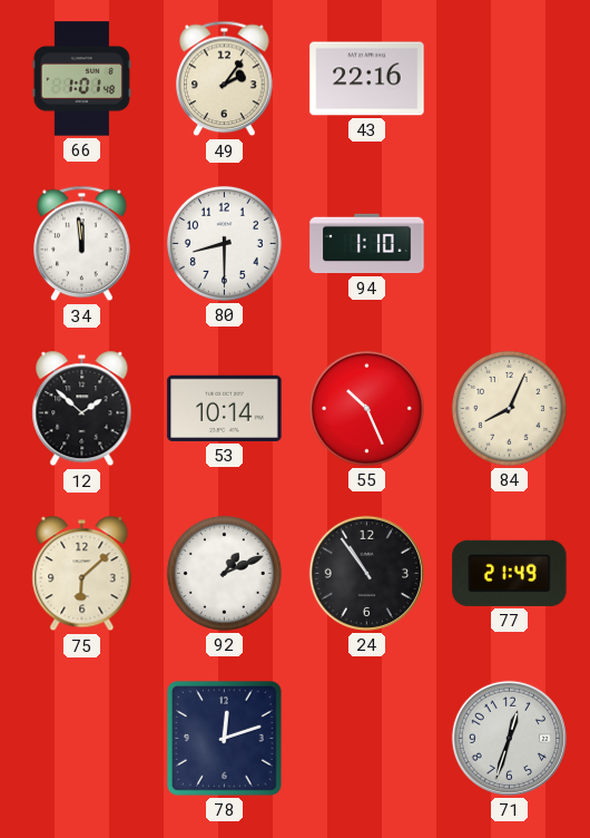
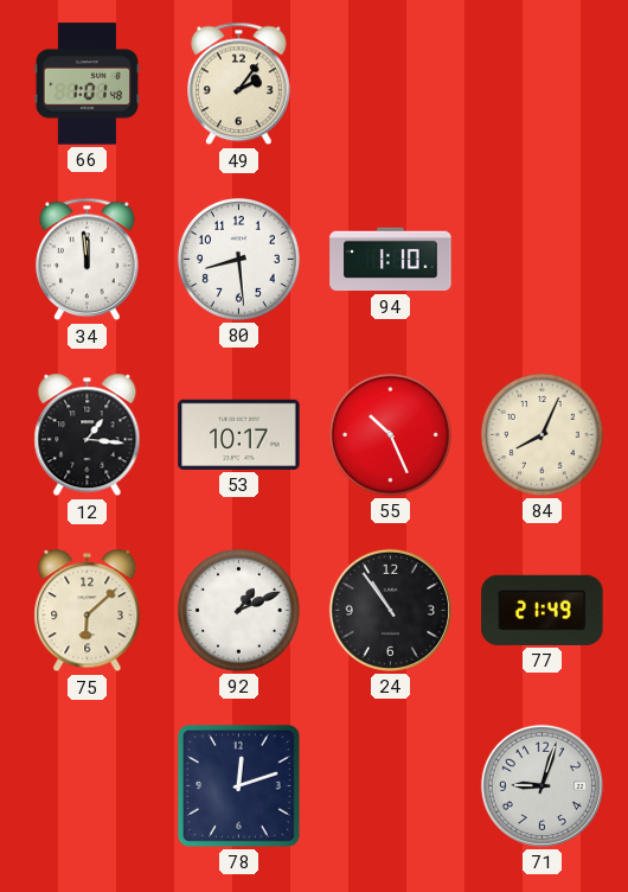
43: 22:16 -> none (367, 79)
80: 8:30 -> 8:29 (238, 259)
12: 1:52 -> 1:16 (88, 435)
53: 10:14 -> 10:17 (239, 434)
71: 12:33 -> 9:03 (542, 785)
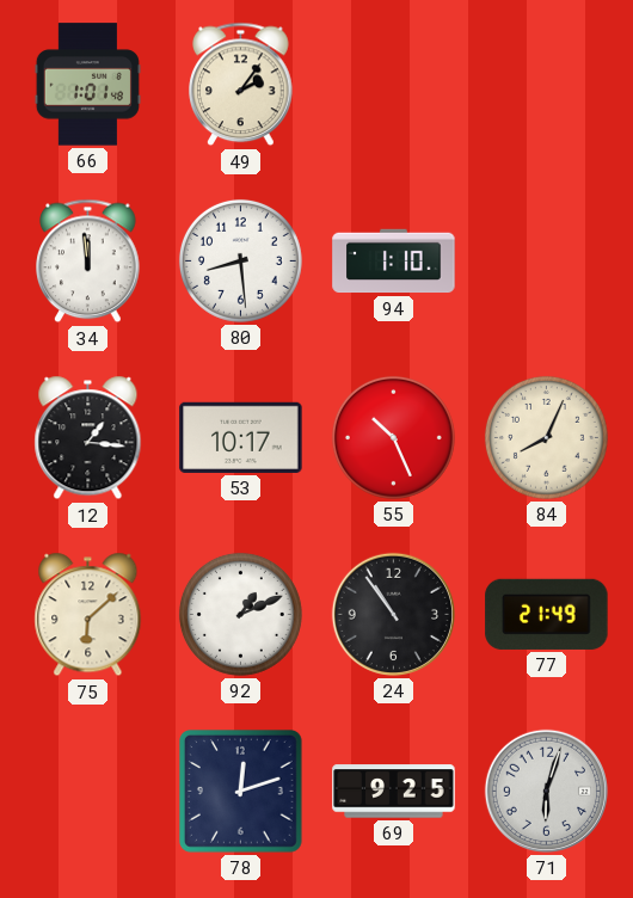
69: none -> 9:25 (394, 792)
71: 9:03 -> 6:03 (546, 791)
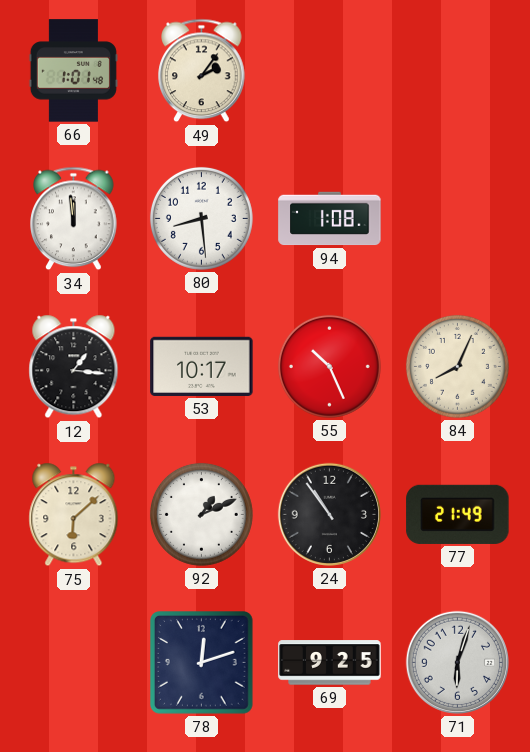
94: 1:10 -> 1:08 (330, 219)
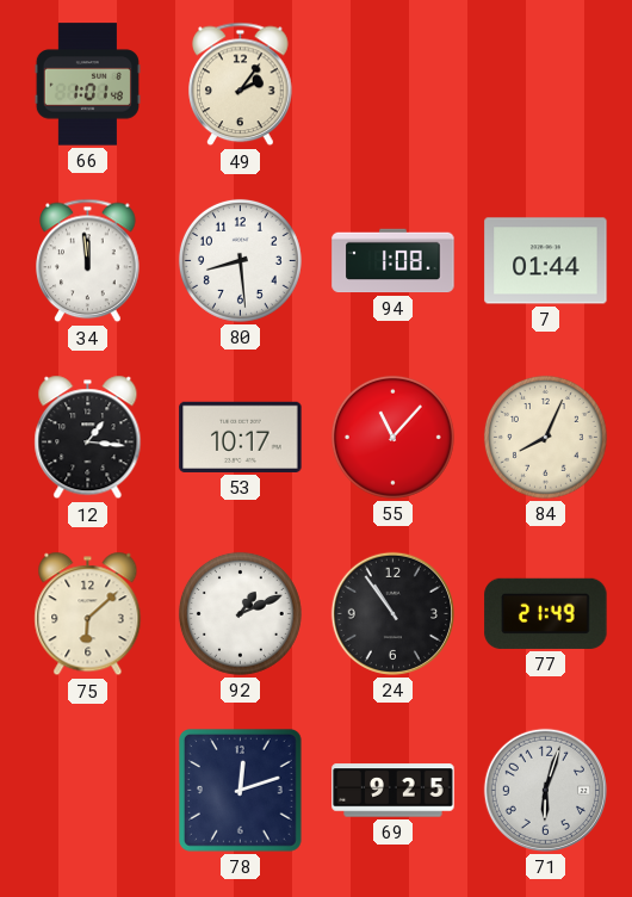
7: none -> 01:44 (546, 261)
55: 10:26 -> 11:07 (392, 437)
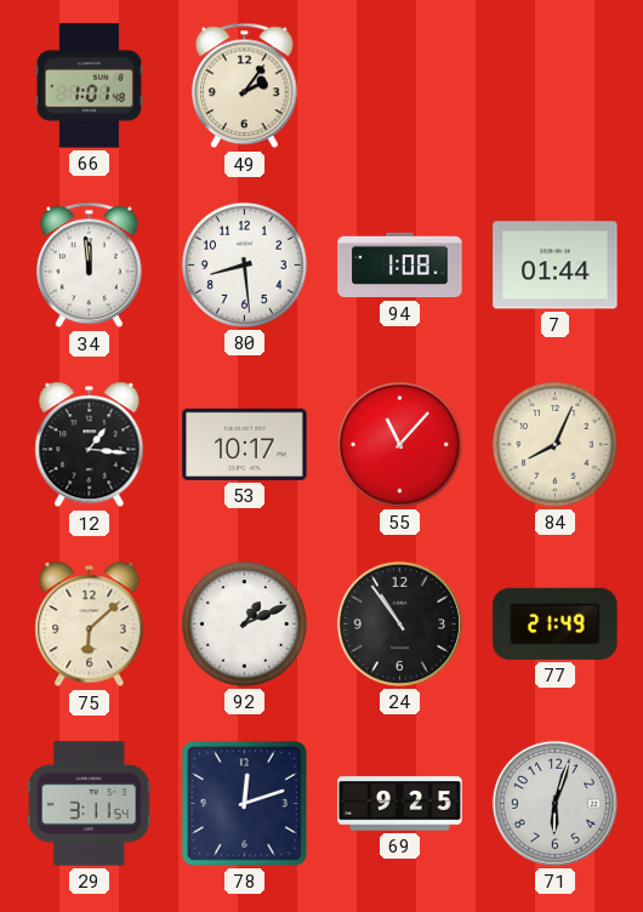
29: none -> 3:11 (90, 804)
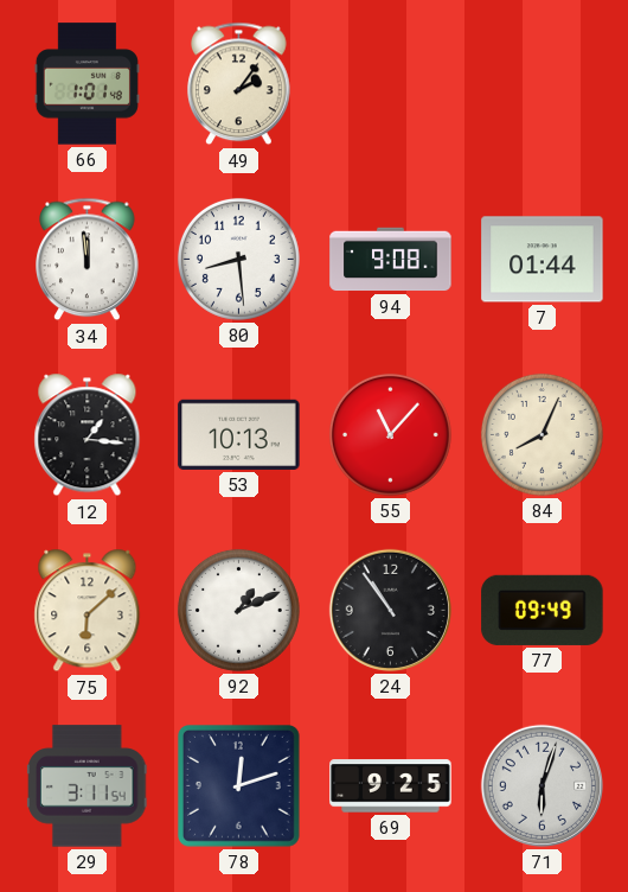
94: 1:08 -> 9:08 (391, 260)
53: 10:17 -> 10:13 (239, 434)
77: 21:49 -> 09:49 (543, 610)
